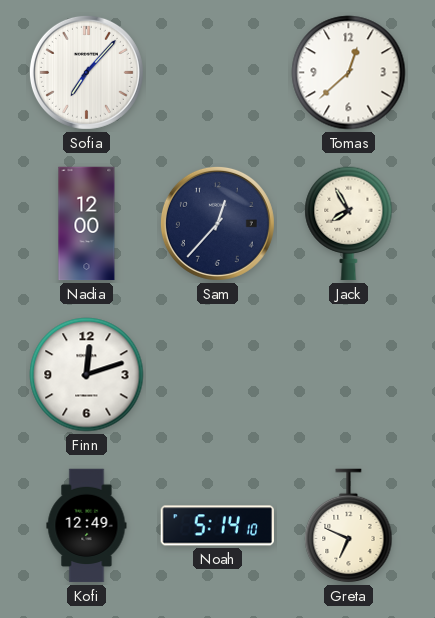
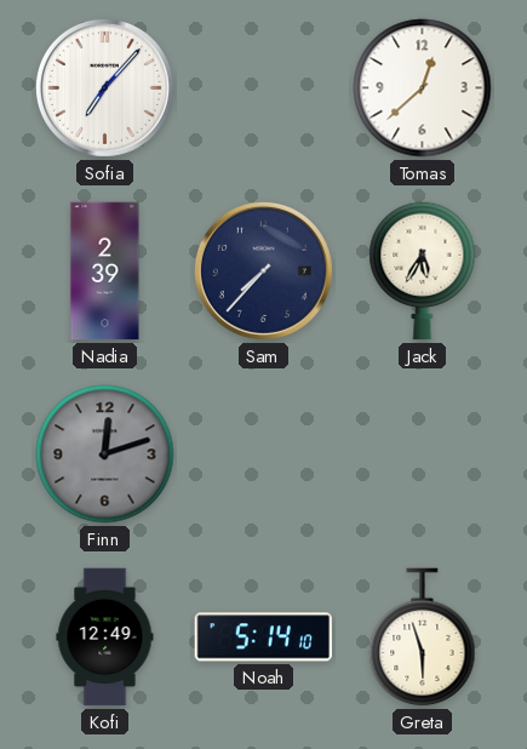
Nadia: 12:00 -> 2:39 (105, 271)
Sam: 12:37 -> 7:37 (263, 270)
Jack: 7:55 -> 5:35 (423, 271)
Finn dial: white -> grey (105, 454)
Greta: 6:49 -> 5:57 (423, 637)
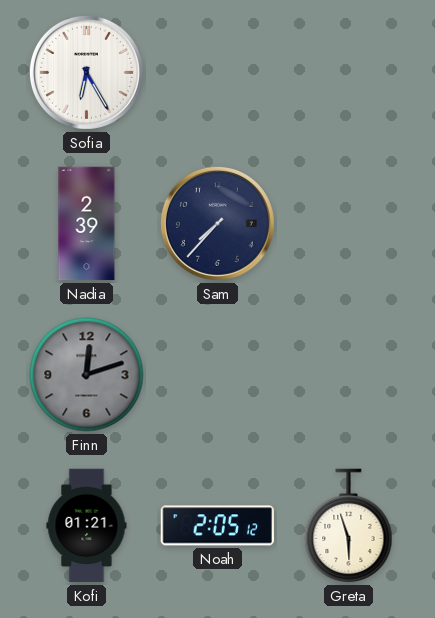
Sofia: 7:07 -> 6:25 (86, 72)
Tomas: 12:38 -> none (423, 88)
Jack: 5:35 -> none (423, 271)
Kofi: 12:49 -> 01:21 (87, 526)
Noah: 5:14 -> 2:05 (217, 526)
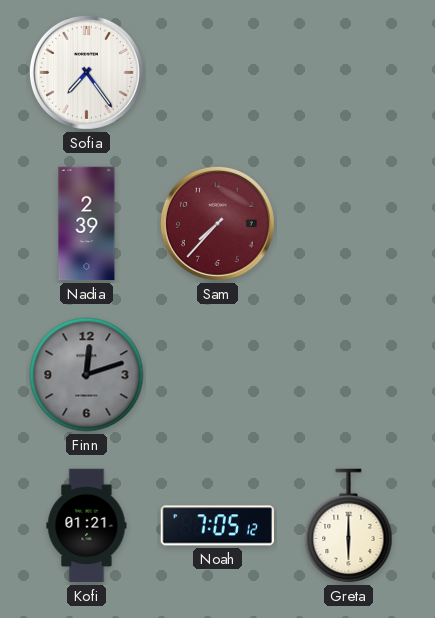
Sofia: 6:25 -> 7:24 (86, 72)
Sam dial: navy -> burgundy (217, 223)
Noah: 2:05 -> 7:05 (217, 526)
Greta: 5:57 -> 6:00 (349, 526)
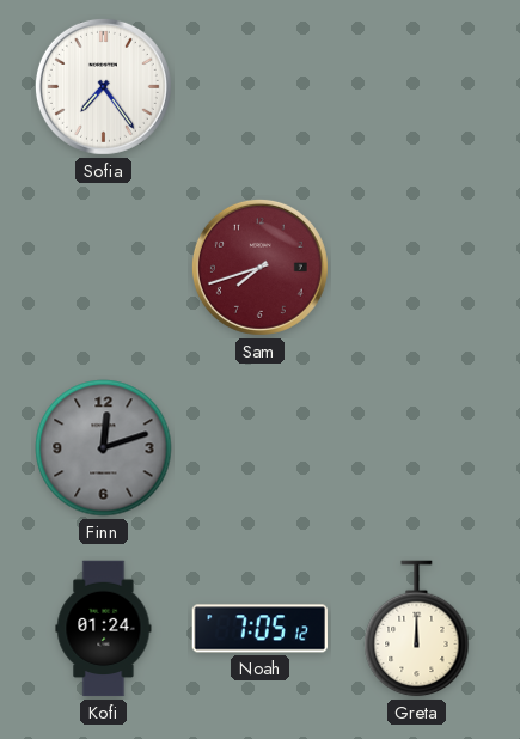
Nadia: 2:39 -> none (87, 224)
Sam: 7:37 -> 7:42 (259, 267)
Kofi: 01:21 -> 01:24 (104, 629)
Greta: 6:00 -> 12:00 (417, 629)
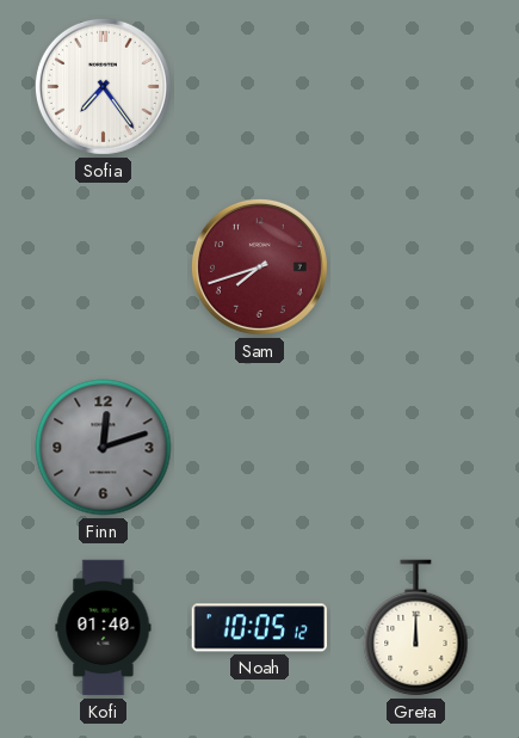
Kofi: 01:24 -> 01:40 (104, 628)
Noah: 7:05 -> 10:05 (259, 628)
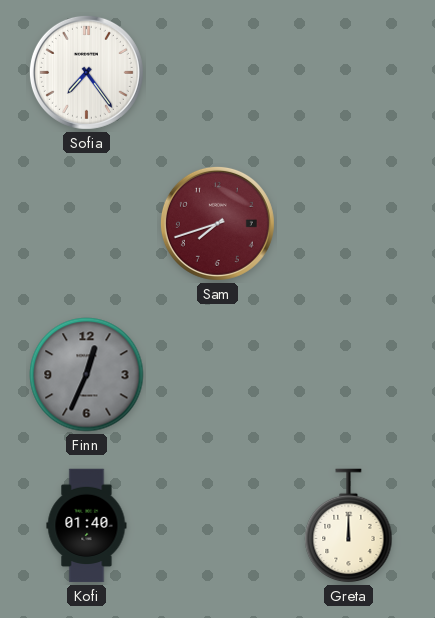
Finn: 12:12 -> 12:34 (87, 375)
Noah: 10:05 -> none (259, 628)
